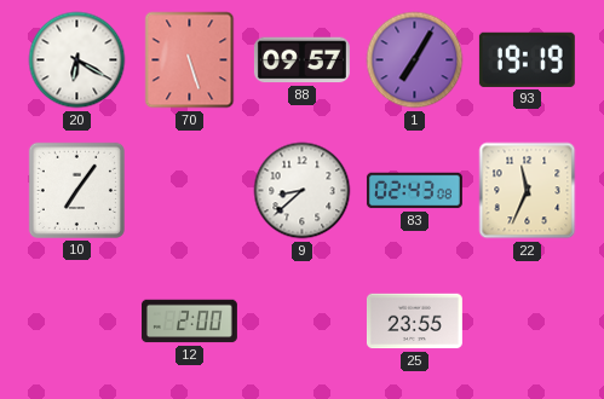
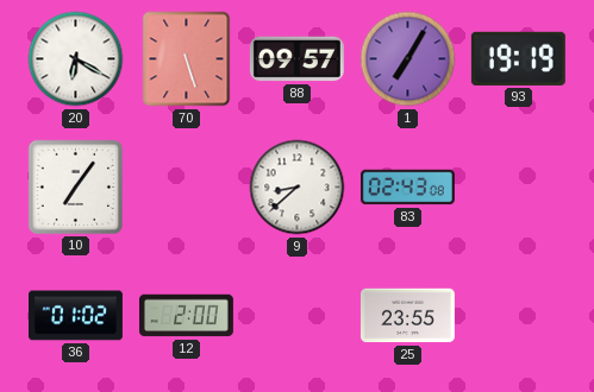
22: 11:34 -> none (528, 191)
36: none -> 01:02 (75, 316)
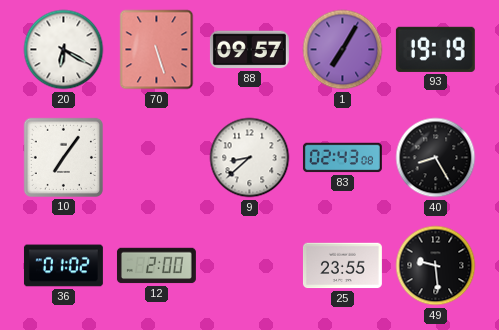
40: none -> 8:25 (436, 158)
49: none -> 9:29 (436, 266)
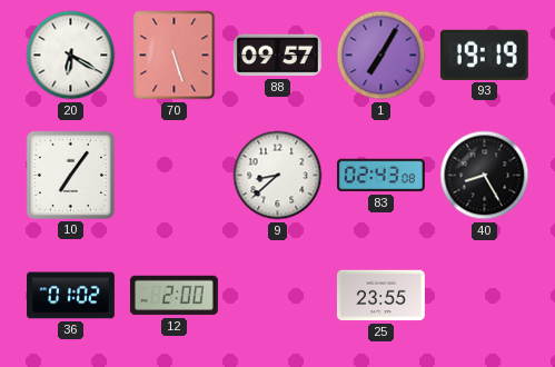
49: 9:29 -> none (436, 266)
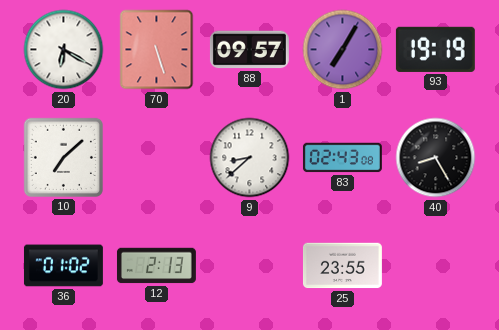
10: 7:06 -> 7:08 (63, 157)
12: 2:00 -> 2:13 (156, 266)
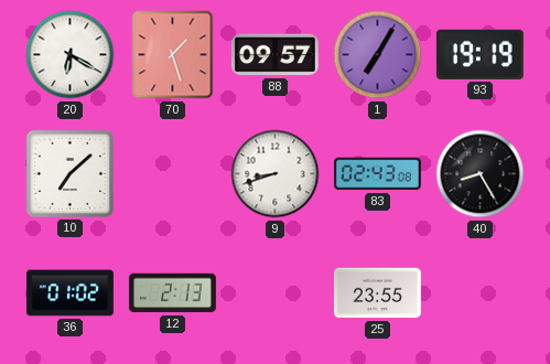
70: 5:27 -> 1:27 (173, 55)
9: 8:38 -> 8:42 (276, 174)
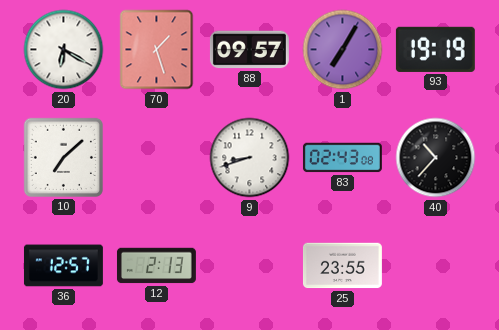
40: 8:25 -> 10:37 (436, 158)
36: 01:02 -> 12:57 (63, 266)
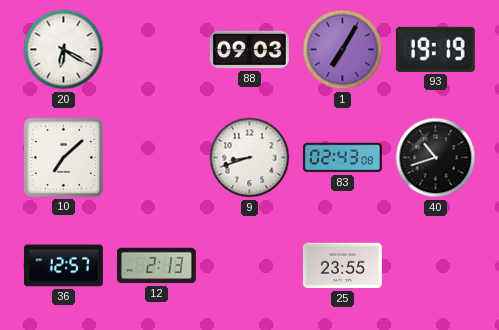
70: 1:27 -> none (157, 50)
88: 09:57 -> 09:03 (249, 50)
40: 10:37 -> 10:42 (436, 158)
